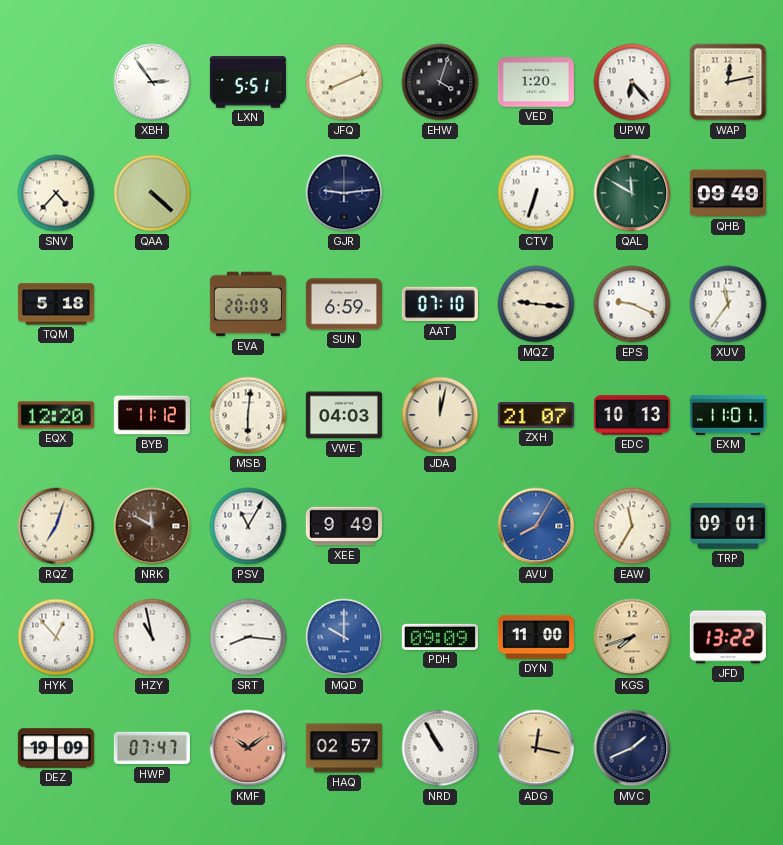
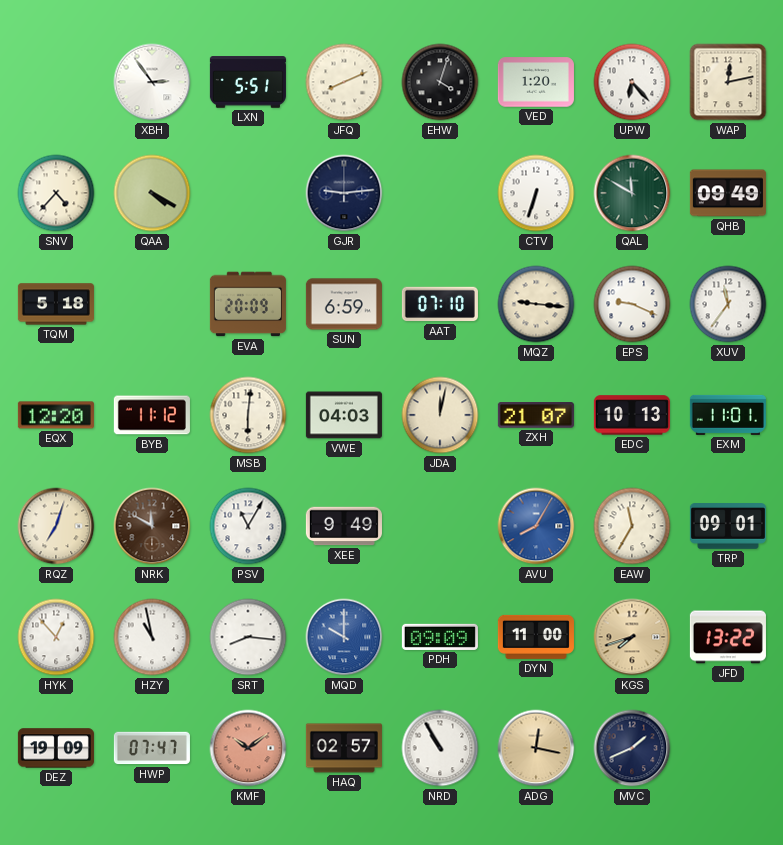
QAA: 4:22 -> 4:20 (152, 193)
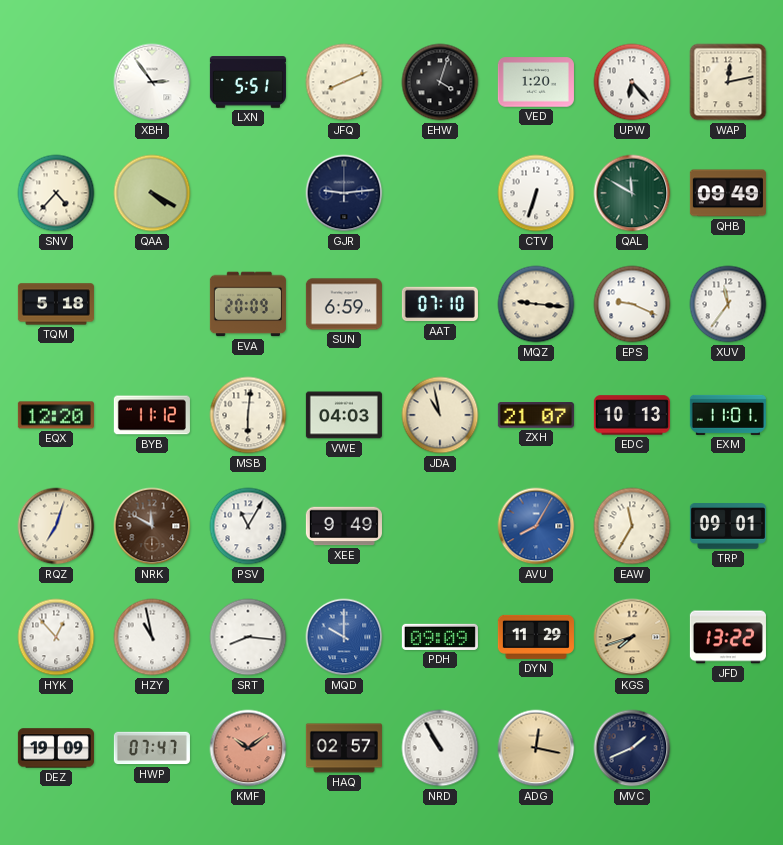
JDA: 12:02 -> 10:58 (440, 415)
DYN: 11:00 -> 11:29 (536, 637)
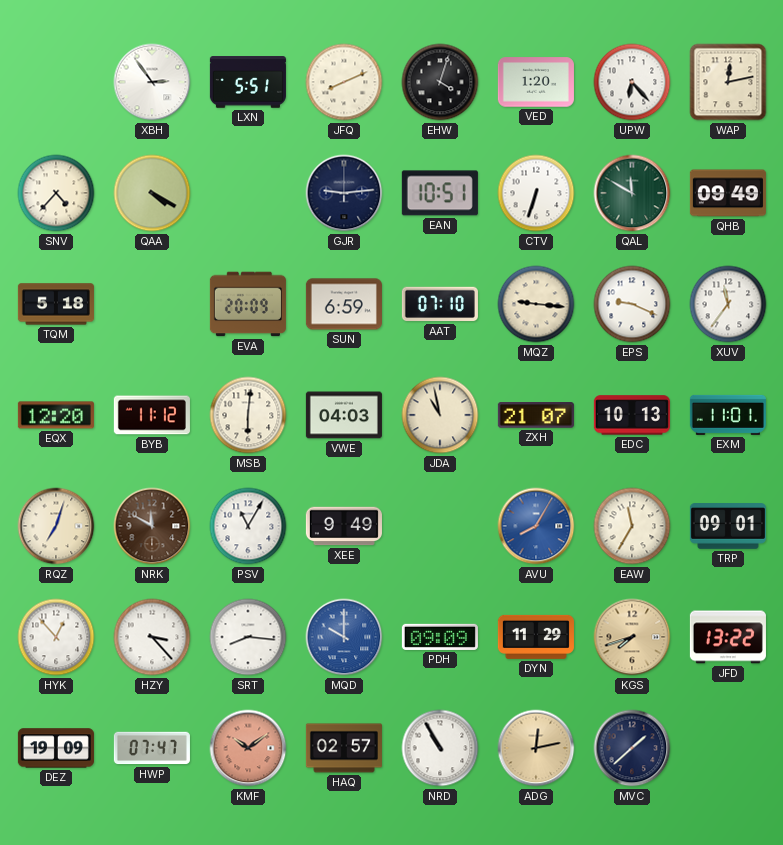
EAN: none -> 10:51 (440, 193)
HZY: 10:58 -> 3:23 (152, 637)
ADG: 12:17 -> 12:13 (536, 748)
MVC: 1:41 -> 1:38 (632, 748)
